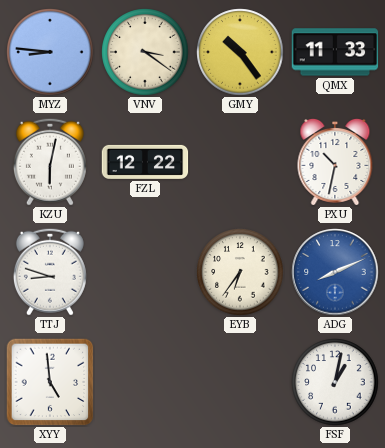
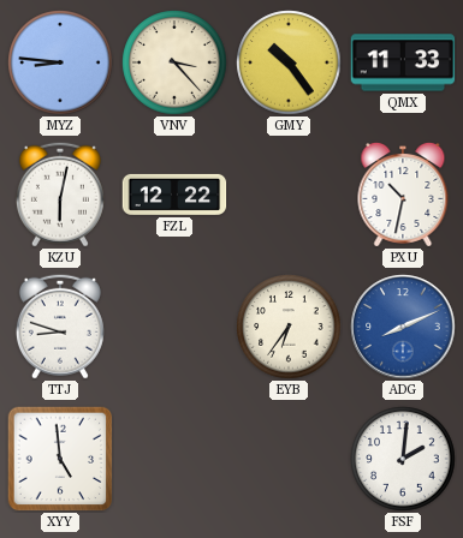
VNV: 3:21 -> 3:23 (174, 62)
FSF: 1:02 -> 2:01 (403, 459)
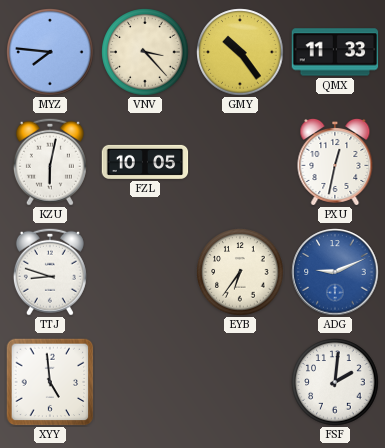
MYZ: 8:46 -> 7:46 (50, 52)
FZL: 12:22 -> 10:05 (145, 162)
PXU: 10:32 -> 12:32 (335, 162)
ADG: 8:11 -> 9:11 (335, 272)
